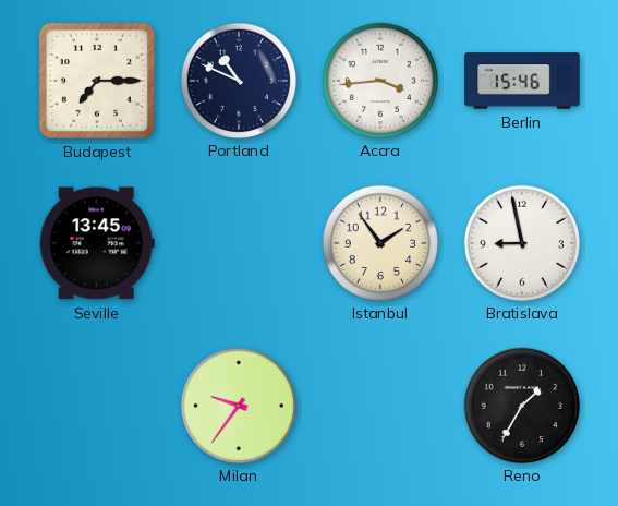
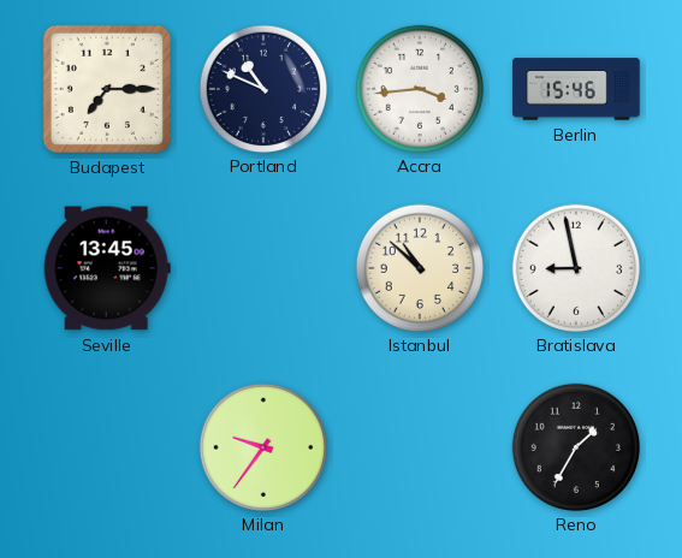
Istanbul: 1:54 -> 10:52 (419, 267)
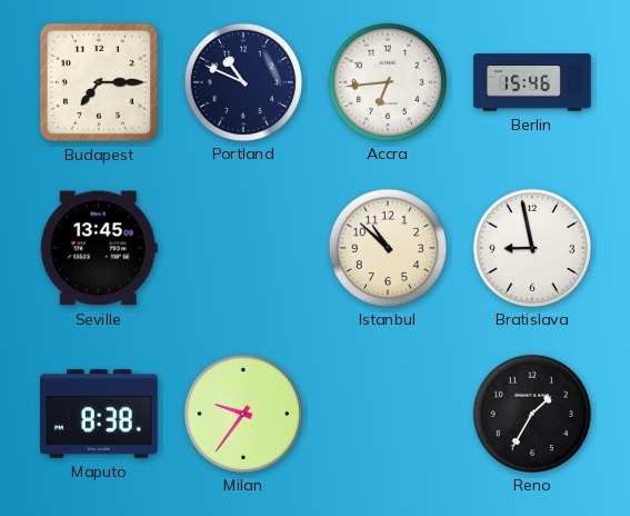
Accra: 3:44 -> 6:44 (387, 81)
Maputo: none -> 8:38 (99, 414)
